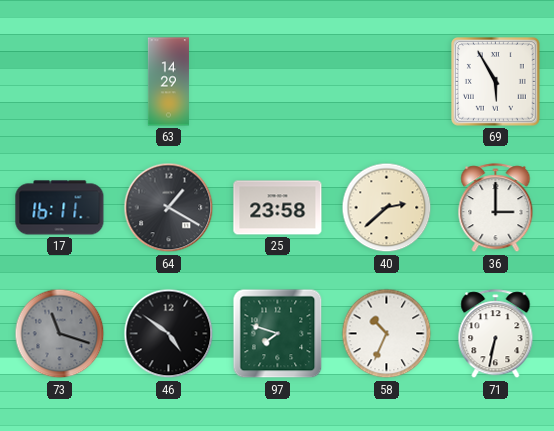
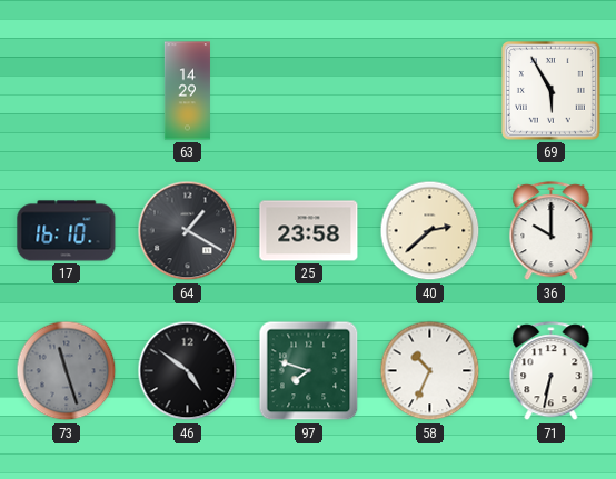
17: 16:11 -> 16:10 (67, 231)
36: 3:00 -> 10:00 (552, 231)
73: 11:18 -> 11:27 (67, 371)
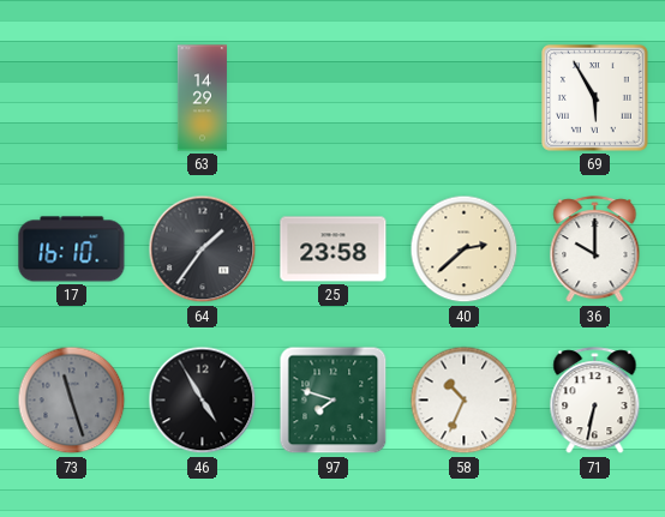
64: 1:20 -> 1:36 (203, 250)
46: 4:51 -> 4:55 (203, 401)
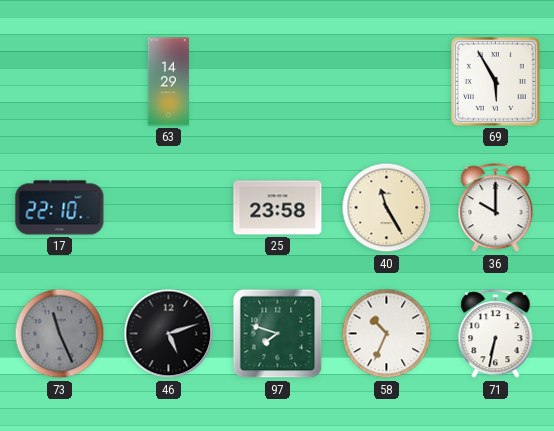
17: 16:10 -> 22:10 (60, 208)
64: 1:36 -> none (203, 250)
40: 2:38 -> 11:25 (387, 208)
73: 11:27 -> 11:26 (60, 334)
46: 4:55 -> 5:12 (169, 334)
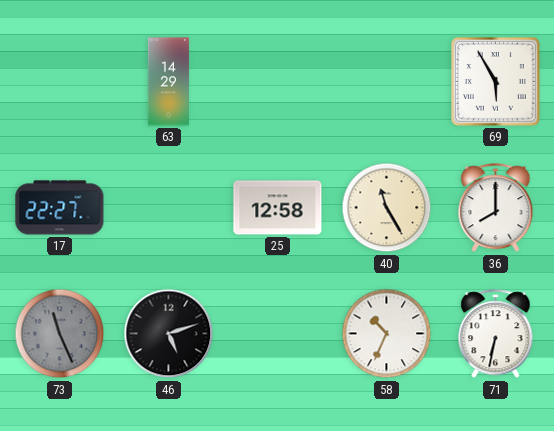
17: 22:10 -> 22:27 (60, 208)
25: 23:58 -> 12:58 (278, 208)
36: 10:00 -> 8:00 (496, 208)
97: 7:48 -> none (278, 334)
